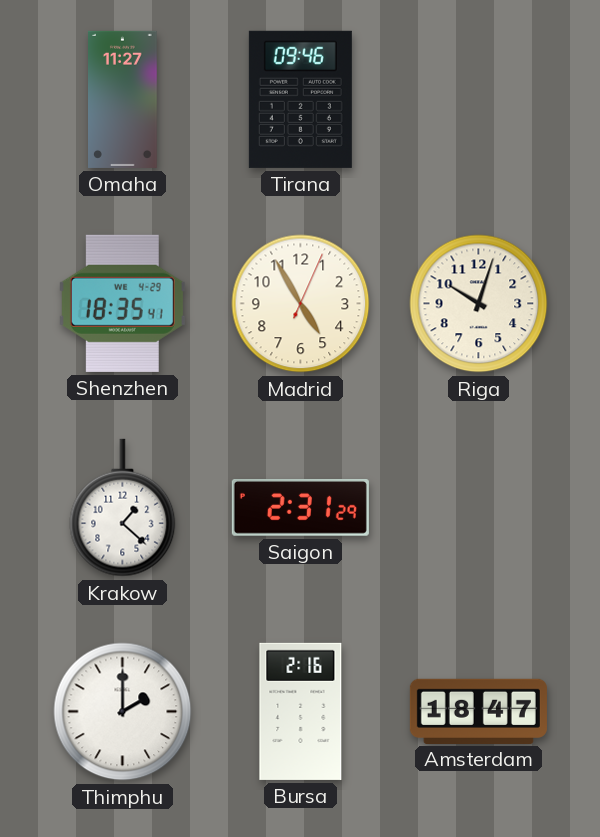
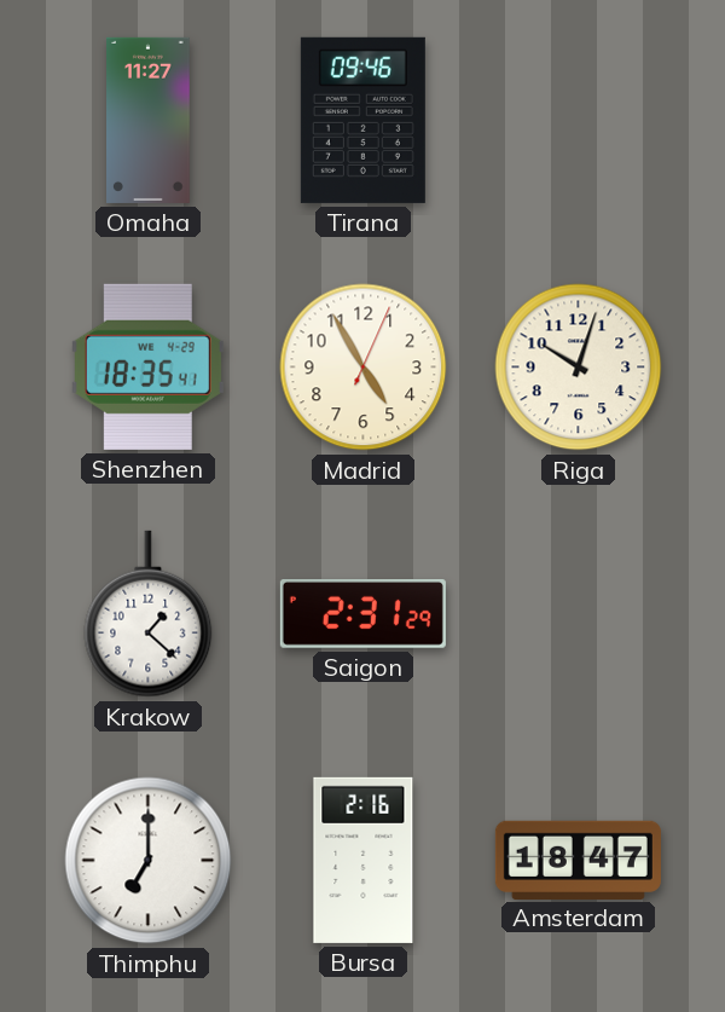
Thimphu: 2:00 -> 7:00 (149, 861)
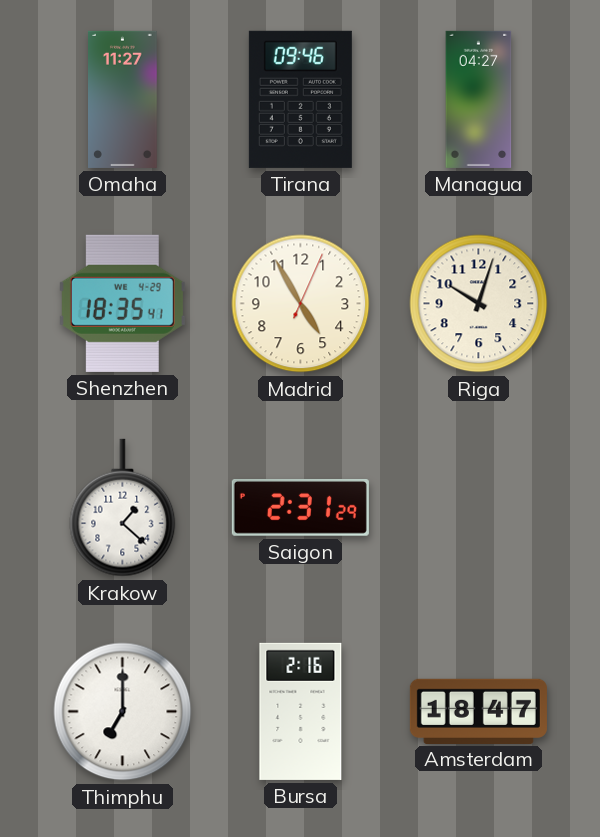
Managua: none -> 04:27 (479, 99)
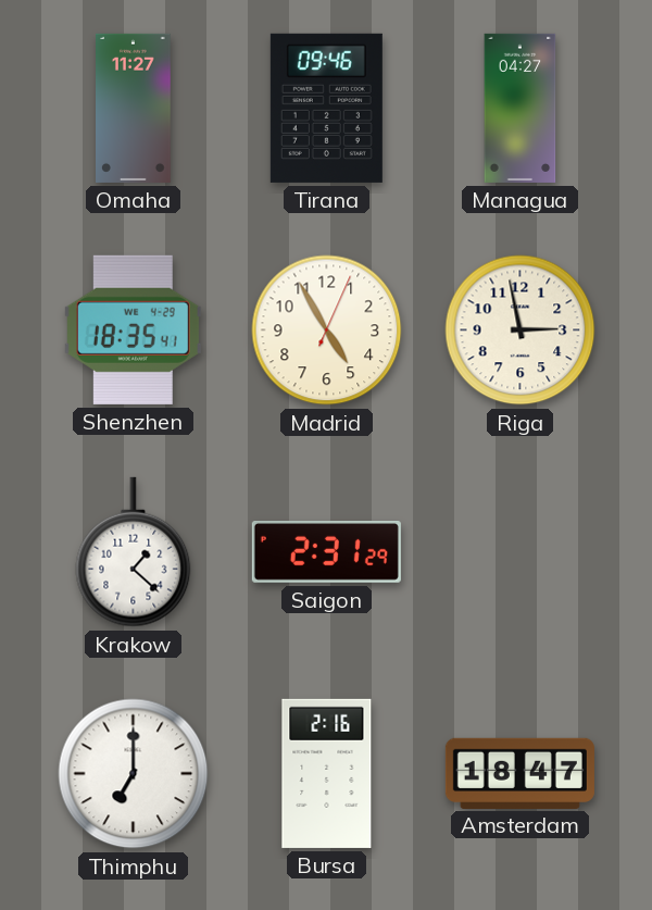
Riga: 10:03 -> 2:58 (521, 331)
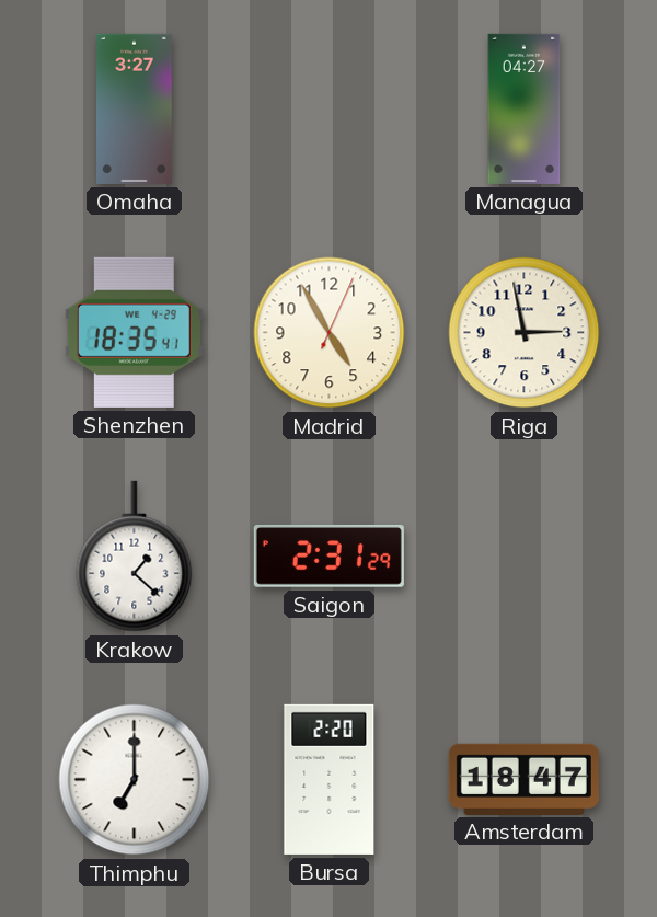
Omaha: 11:27 -> 3:27 (135, 108)
Tirana: 09:46 -> none (326, 108)
Bursa: 2:16 -> 2:20 (330, 779)
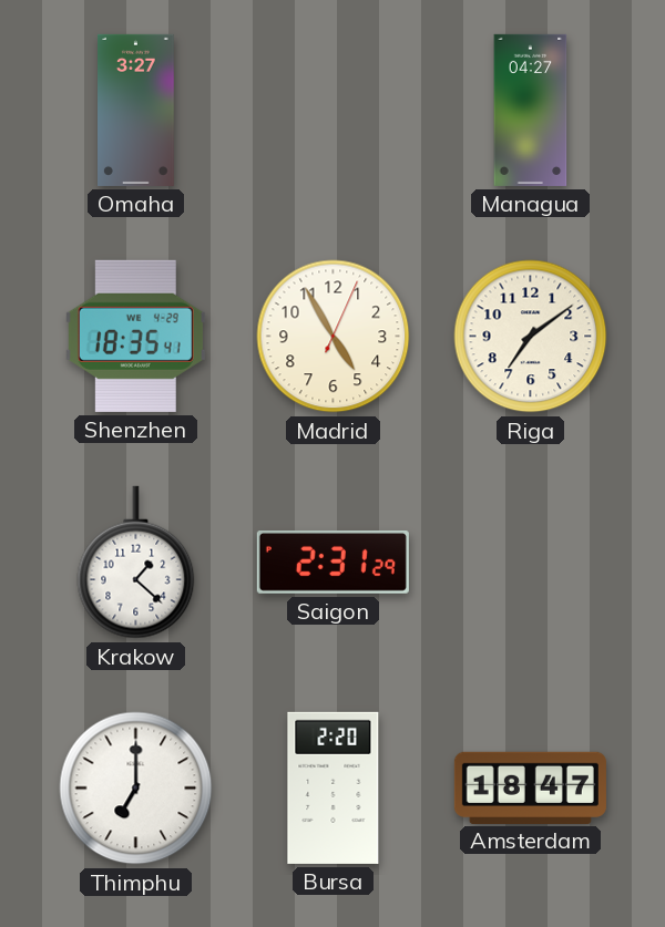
Riga: 2:58 -> 7:09 (531, 337)
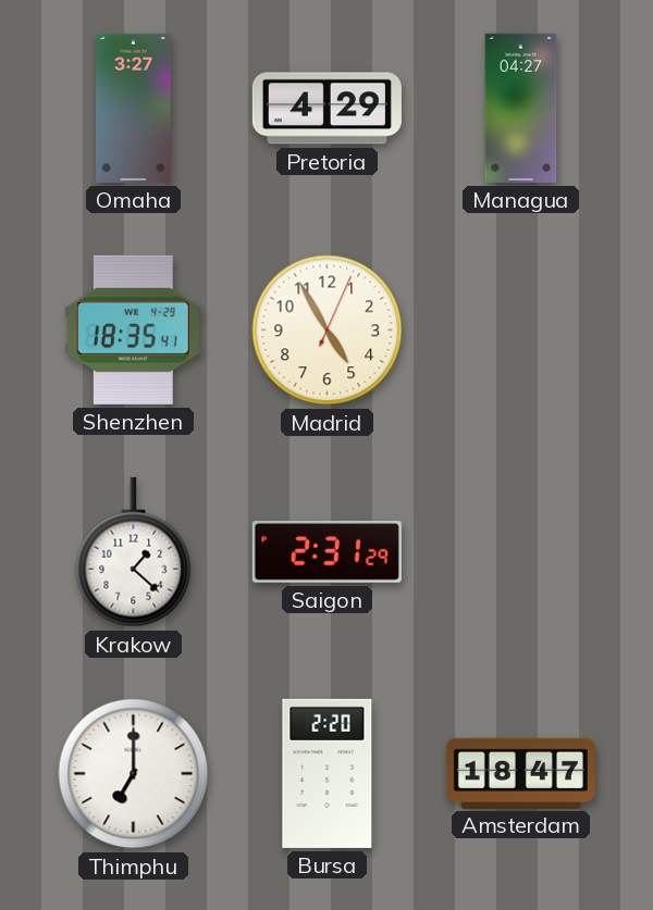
Pretoria: none -> 4:29 (326, 109)
Riga: 7:09 -> none (531, 337)
